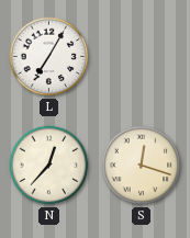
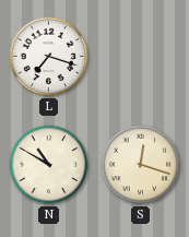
L: 7:05 -> 7:18 (49, 57)
N: 12:37 -> 10:50 (49, 165)
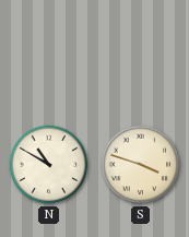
L: 7:18 -> none (49, 57)
S: 12:18 -> 3:48 (141, 165)
